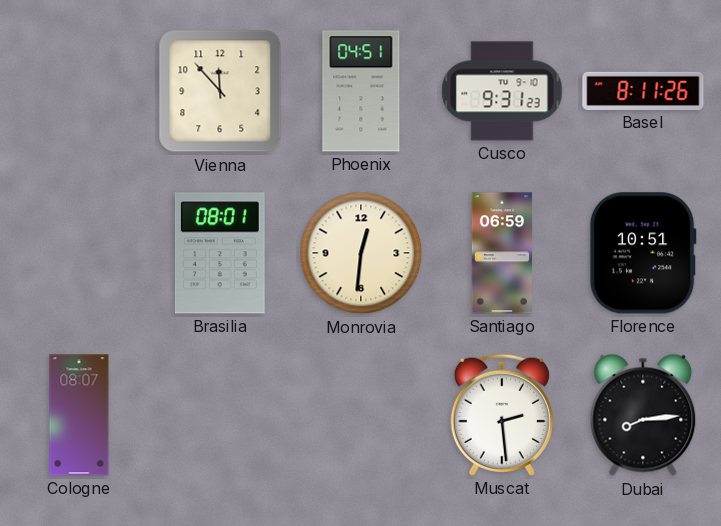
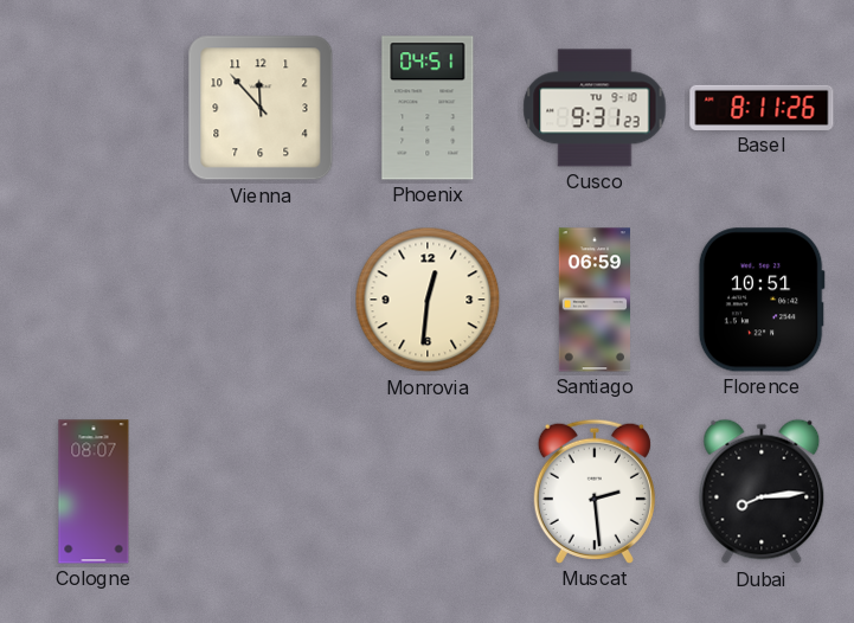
Brasilia: 08:01 -> none (220, 253)
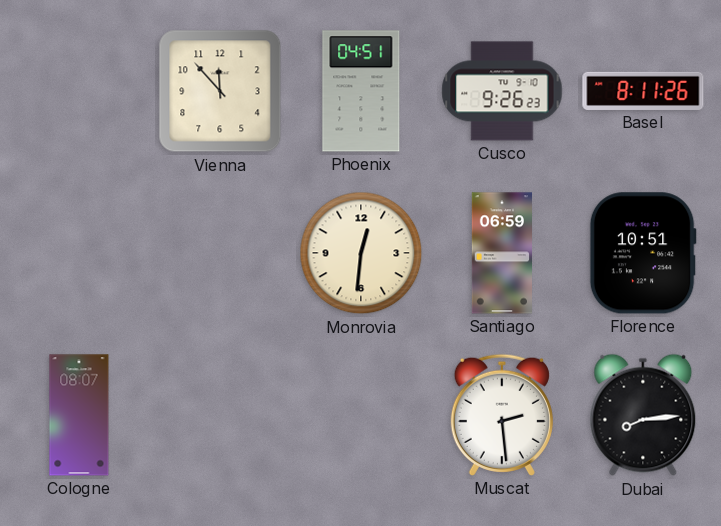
Cusco: 9:31 -> 9:26 (502, 91)
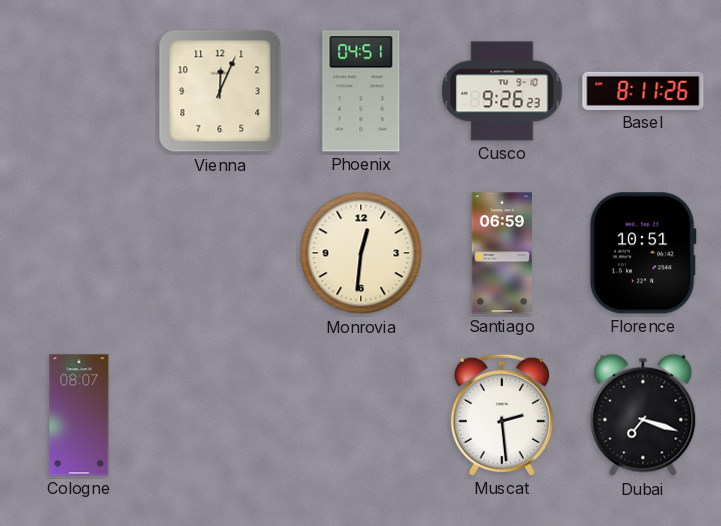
Vienna: 11:53 -> 12:04 (220, 91)
Dubai: 8:14 -> 7:18 (643, 415)
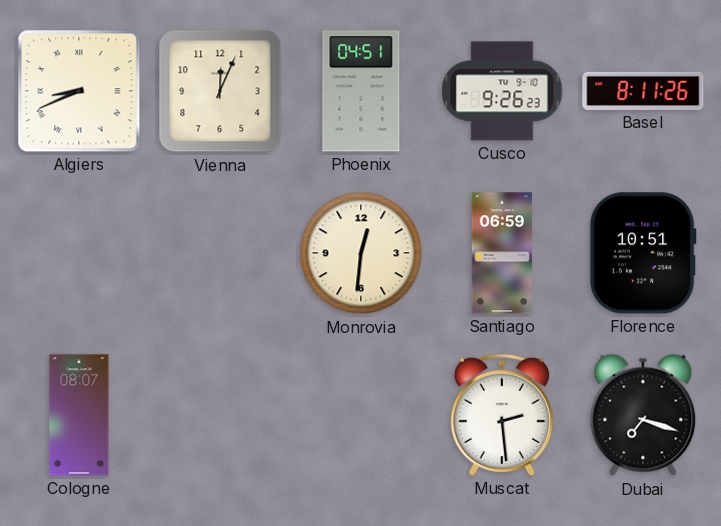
Algiers: none -> 8:41 (79, 91)
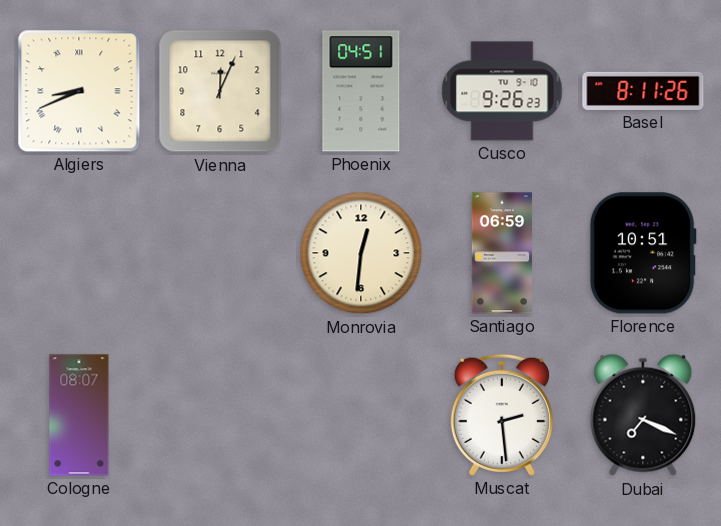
Dubai: 7:18 -> 7:19 (643, 415)
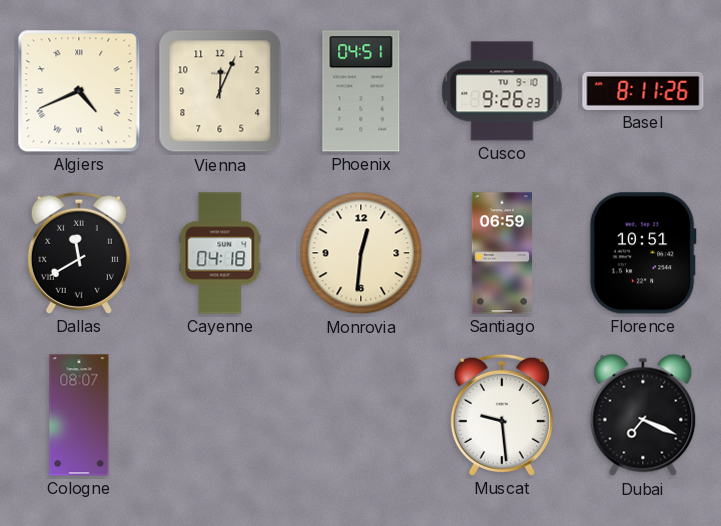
Algiers: 8:41 -> 4:41 (79, 91)
Dallas: none -> 11:40 (79, 253)
Cayenne: none -> 04:18 (220, 253)
Muscat: 2:29 -> 9:29 (502, 415)
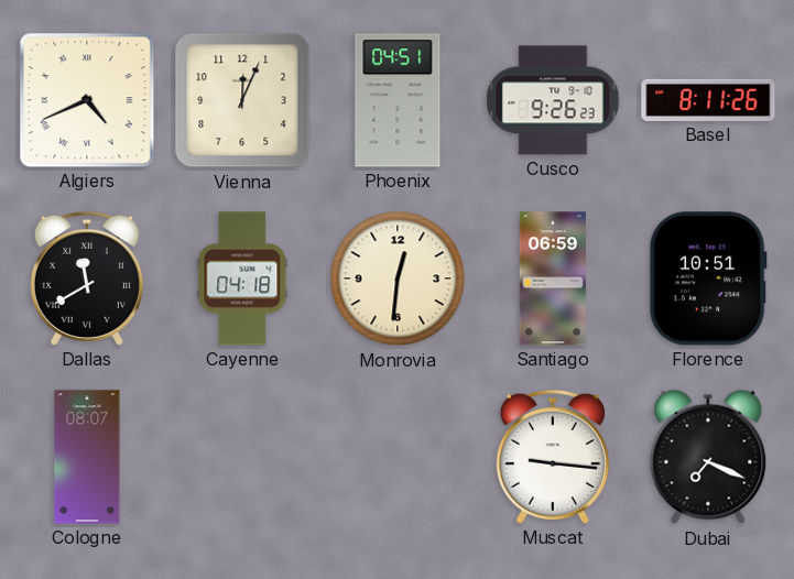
Muscat: 9:29 -> 9:16 (553, 457)
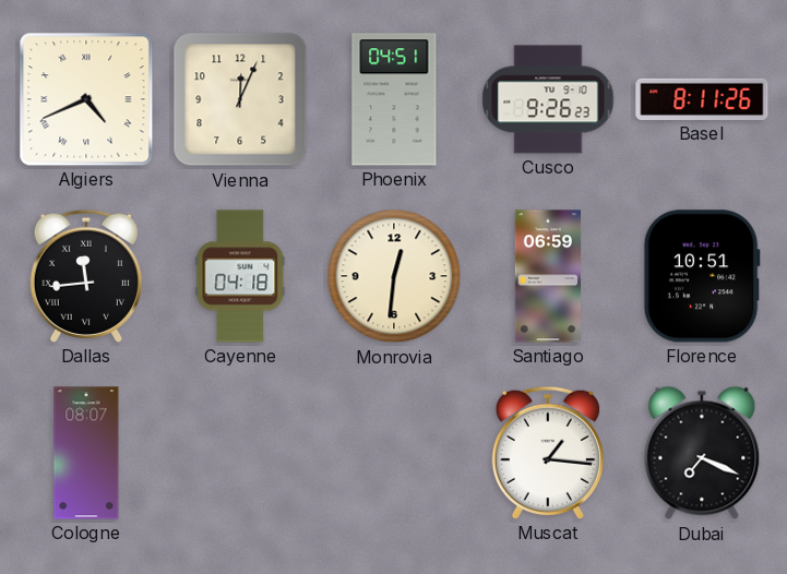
Dallas: 11:40 -> 11:44 (86, 276)
Muscat: 9:16 -> 1:16 (548, 453)
